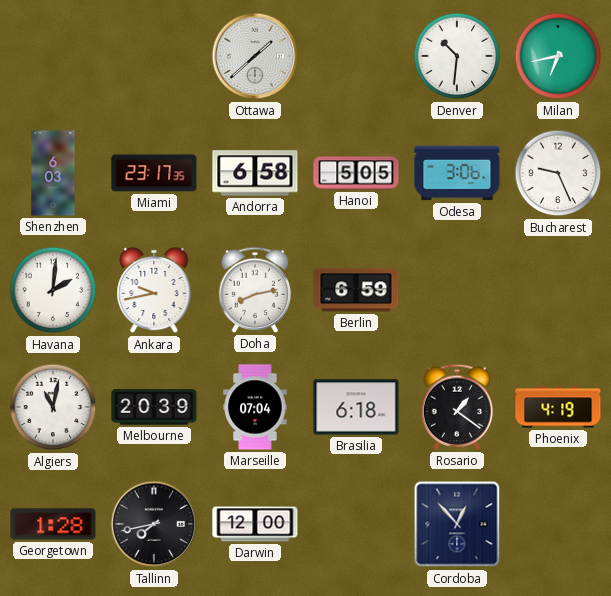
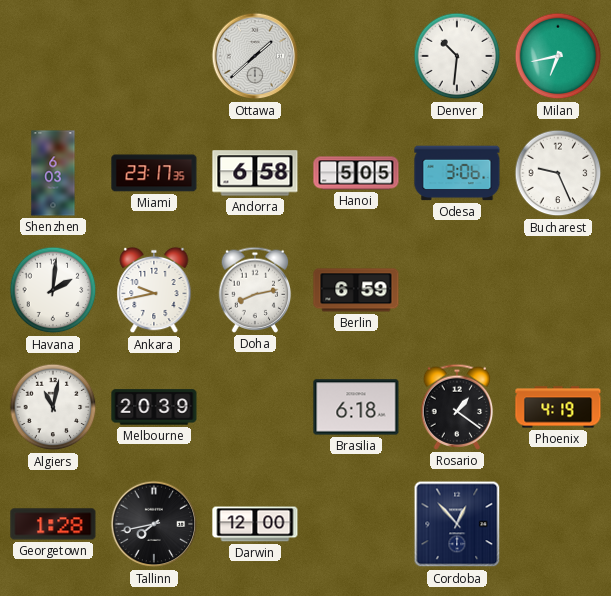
Marseille: 07:04 -> none (255, 407)
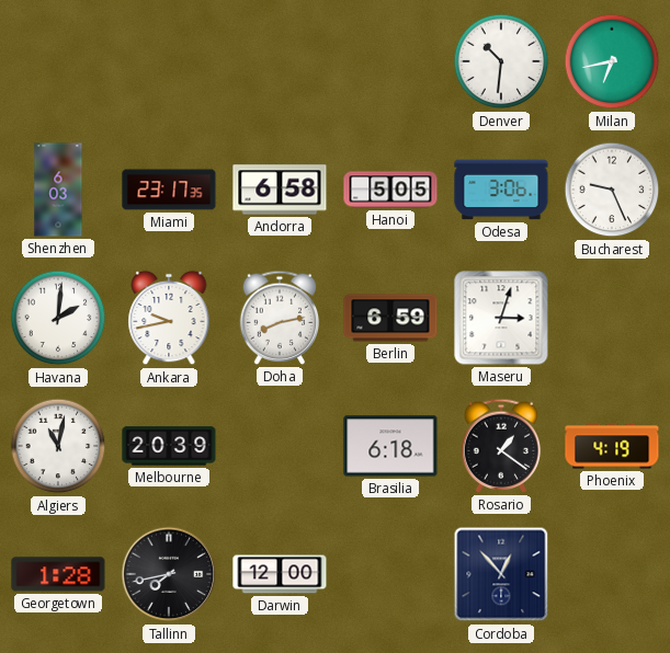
Ottawa: 1:38 -> none (255, 56)
Maseru: none -> 3:03 (501, 318)
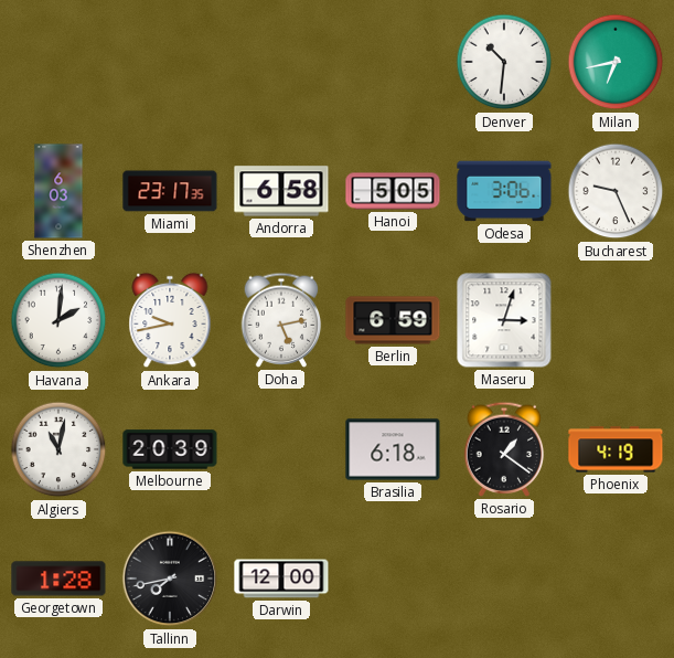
Doha: 8:13 -> 5:13 (281, 320)
Cordoba: 12:53 -> none (501, 574)
